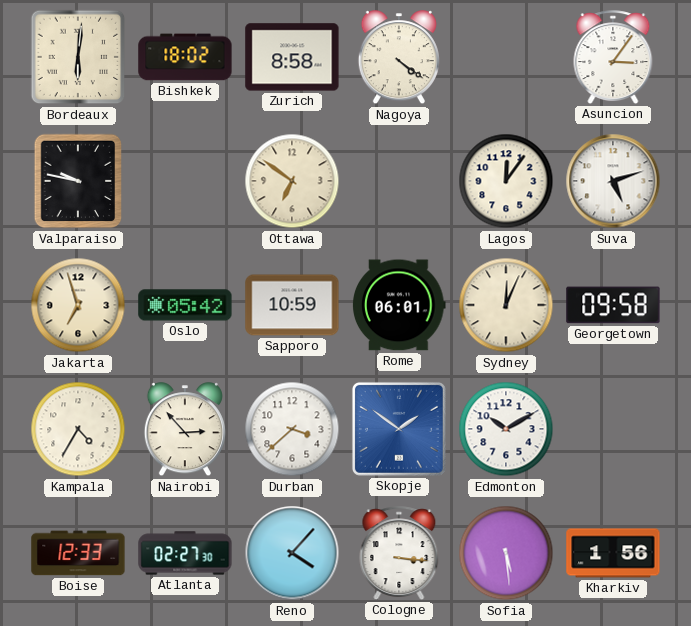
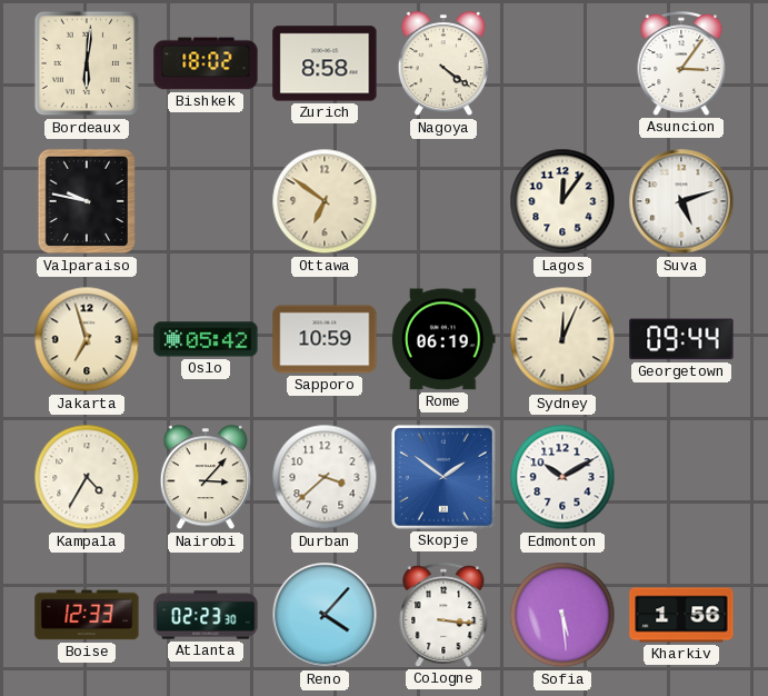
Rome: 06:01 -> 06:19 (445, 339)
Georgetown: 09:58 -> 09:44 (681, 339)
Nairobi: 2:53 -> 3:07 (206, 478)
Atlanta: 02:27 -> 02:23 (206, 615)
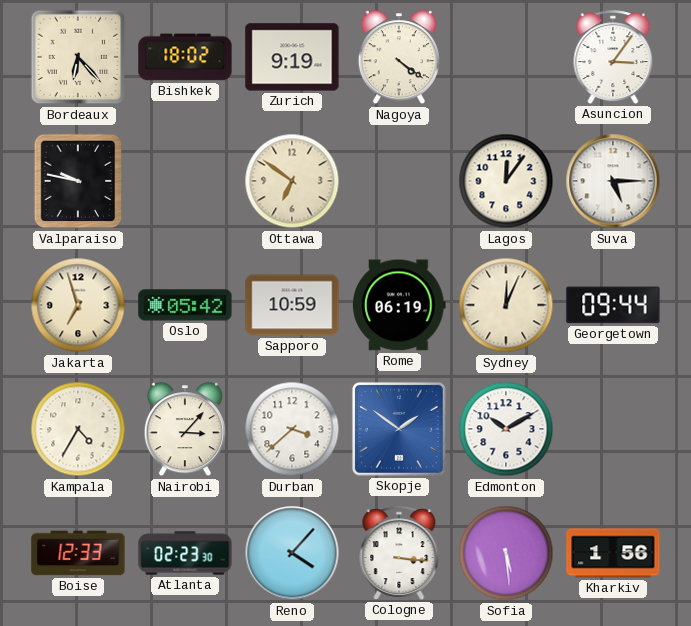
Bordeaux: 6:01 -> 6:23 (78, 57)
Zurich: 8:58 -> 9:19 (292, 57)
Suva: 5:12 -> 5:15 (613, 181)
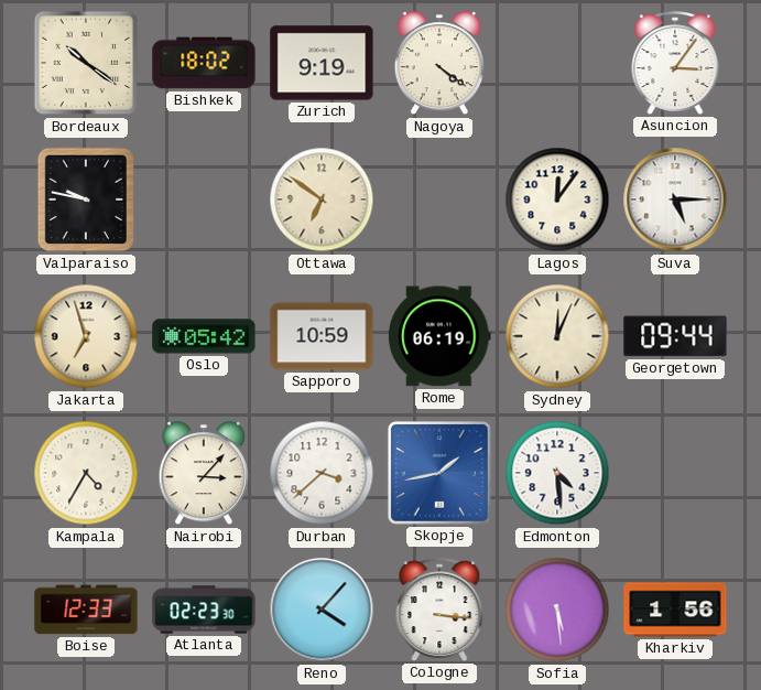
Bordeaux: 6:23 -> 10:21 (86, 63)
Skopje: 1:51 -> 1:43 (439, 473)
Edmonton: 10:10 -> 4:29 (557, 473)
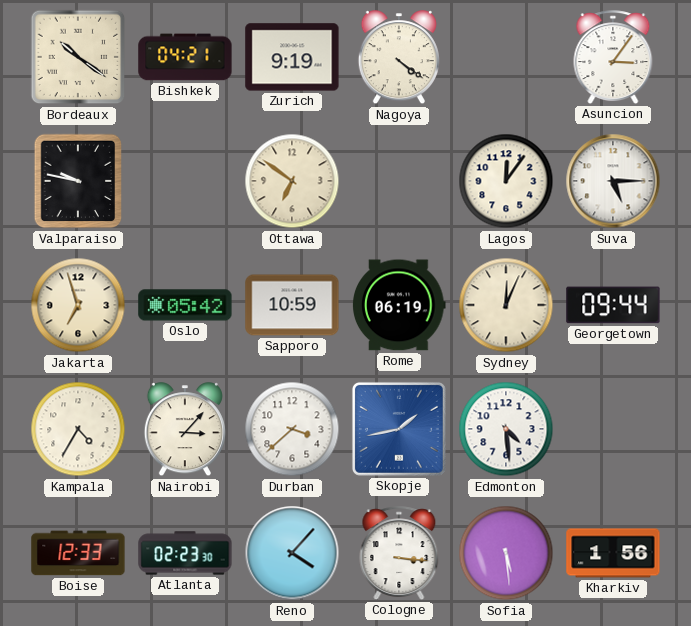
Bishkek: 18:02 -> 04:21 (185, 57)
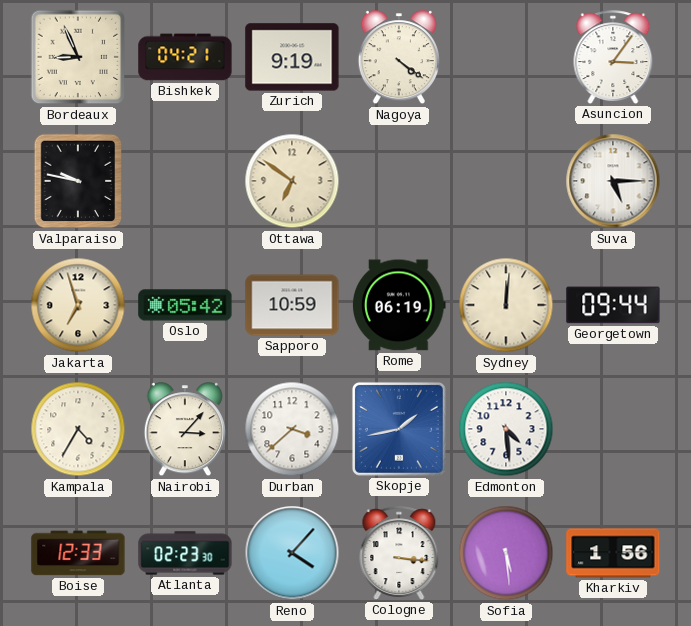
Bordeaux: 10:21 -> 8:56 (78, 57)
Lagos: 12:06 -> none (506, 181)
Sydney: 12:04 -> 12:01 (506, 305)
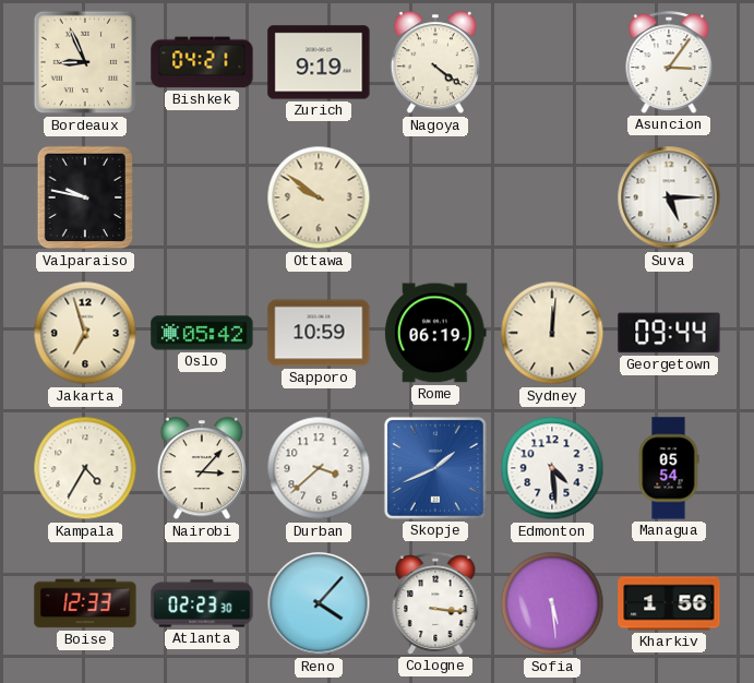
Ottawa: 6:51 -> 9:51 (319, 197)
Skopje: 1:43 -> 1:41 (435, 468)
Managua: none -> 05:54 (669, 468)
